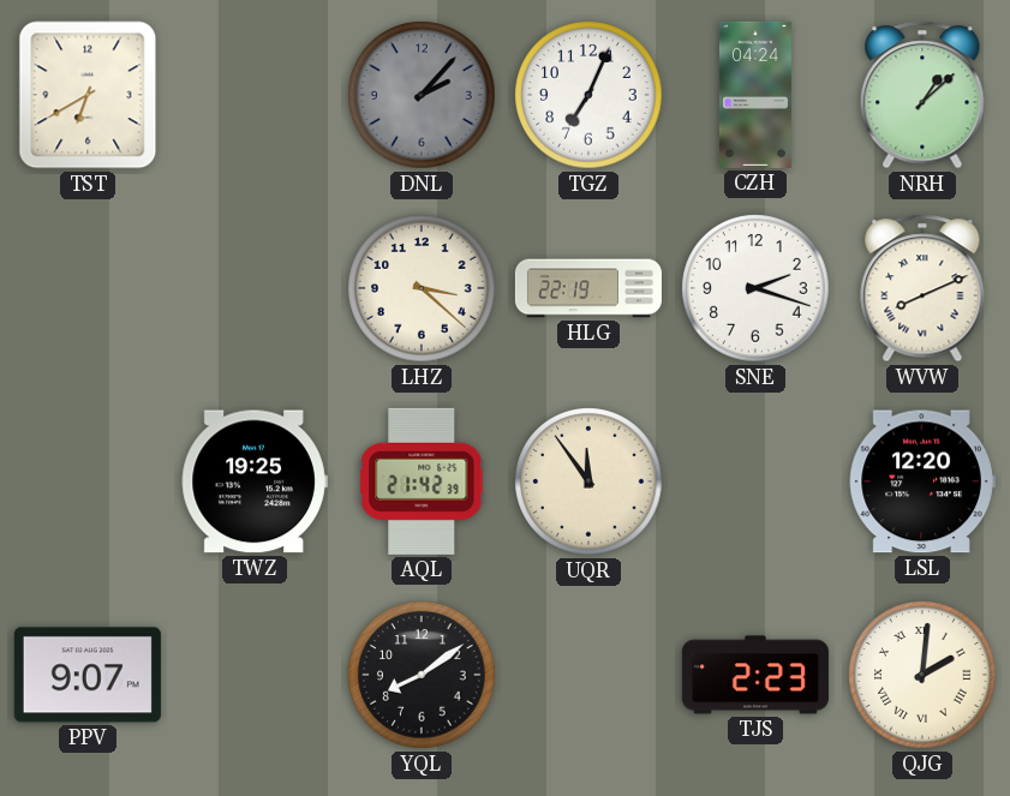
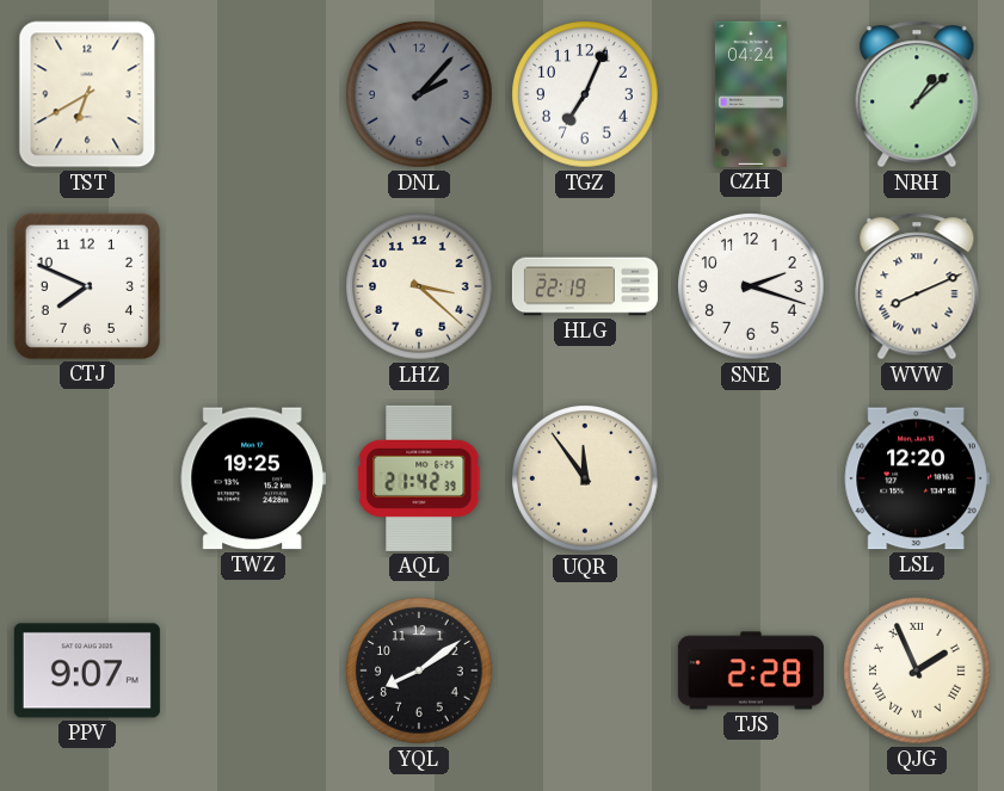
CTJ: none -> 7:49 (87, 286)
TJS: 2:23 -> 2:28 (751, 671)
QJG: 2:01 -> 1:56 (917, 671)
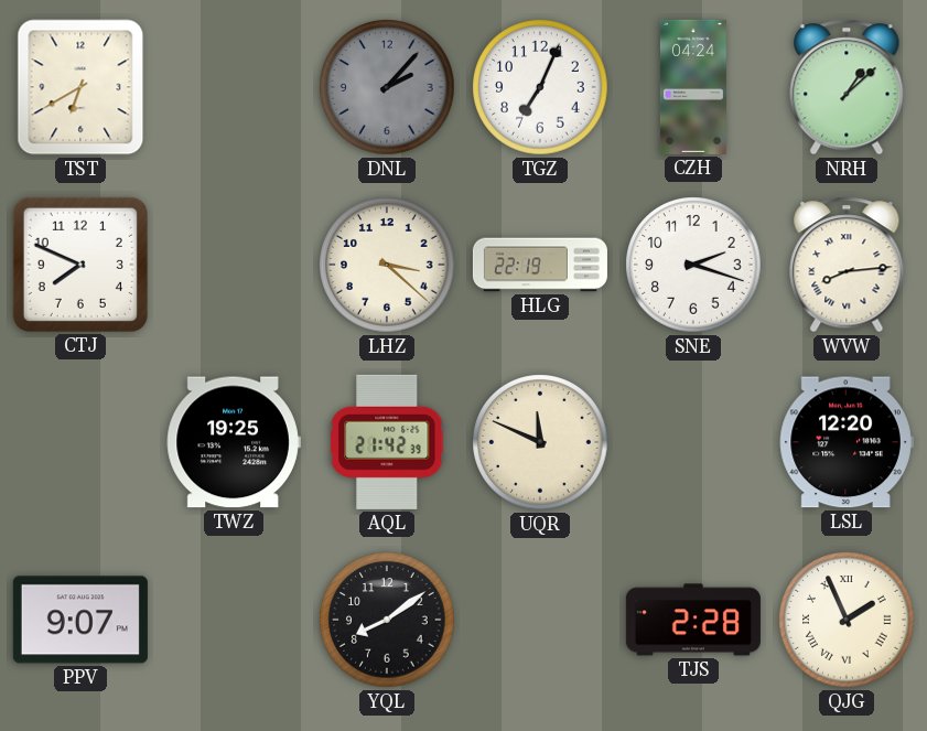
WVW: 8:11 -> 8:14 (847, 265)
UQR: 11:54 -> 11:49 (540, 442)
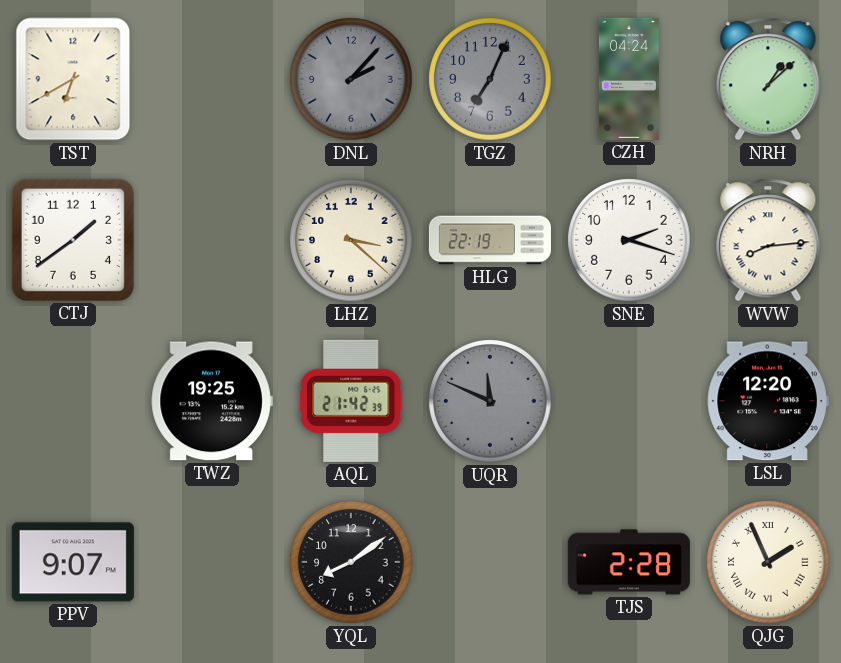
TGZ dial: white -> grey (490, 79)
CTJ: 7:49 -> 1:39 (73, 240)
UQR dial: cream -> grey (490, 401)
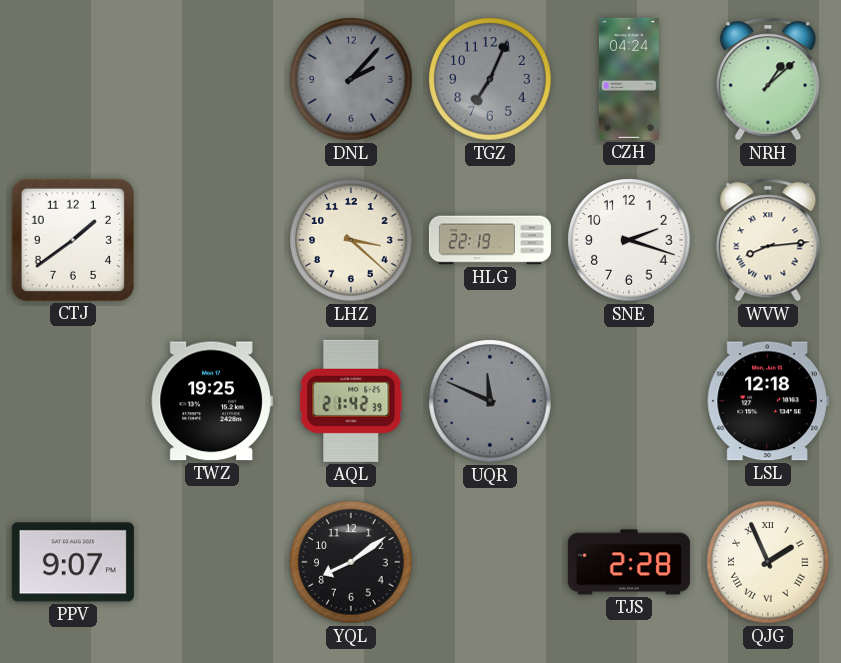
TST: 6:40 -> none (73, 79)
LSL: 12:20 -> 12:18 (768, 401)
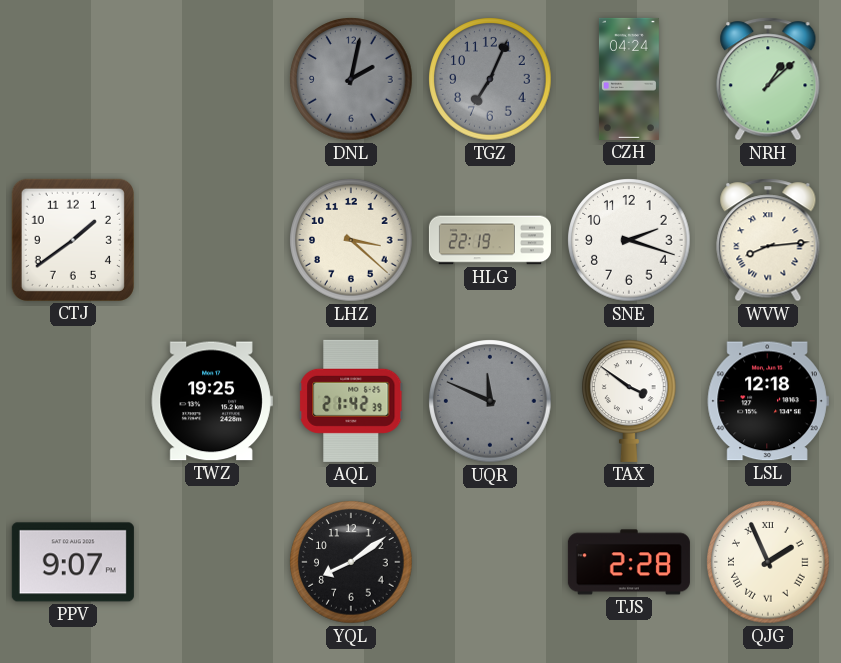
DNL: 2:07 -> 2:02 (351, 79)
TAX: none -> 3:51 (630, 401)
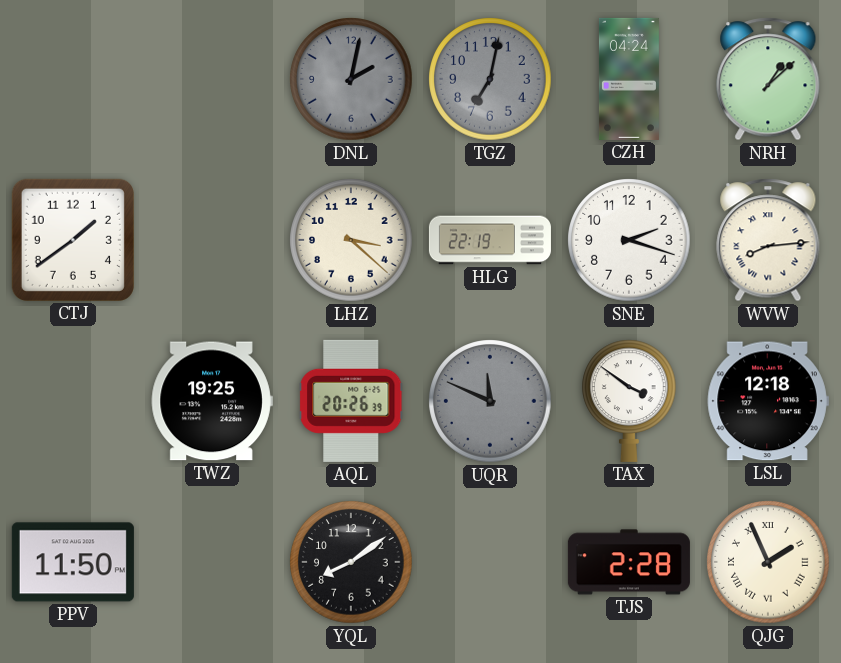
TGZ: 7:04 -> 7:02 (490, 79)
AQL: 21:42 -> 20:26 (351, 401)
PPV: 9:07 -> 11:50 (73, 562)
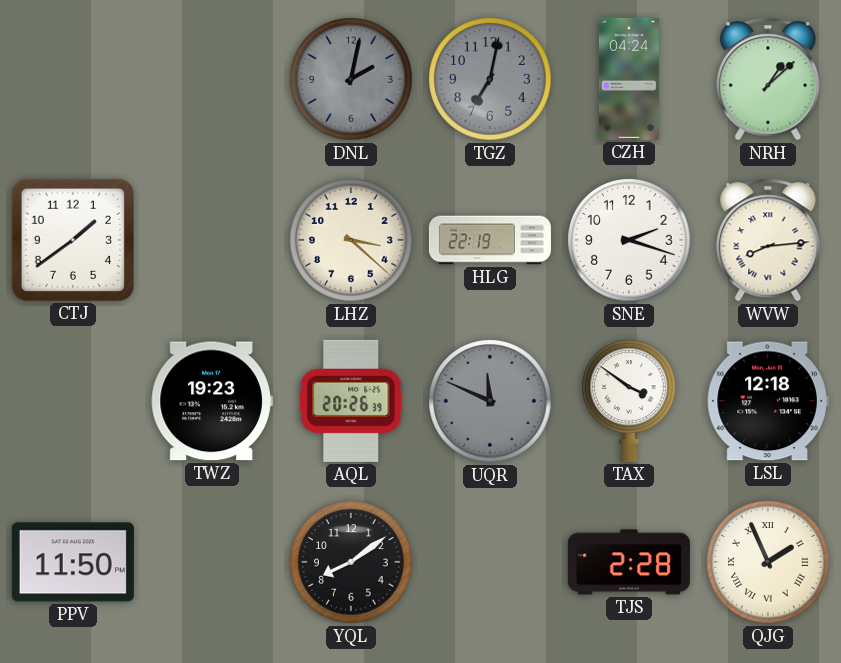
TWZ: 19:25 -> 19:23 (212, 401)
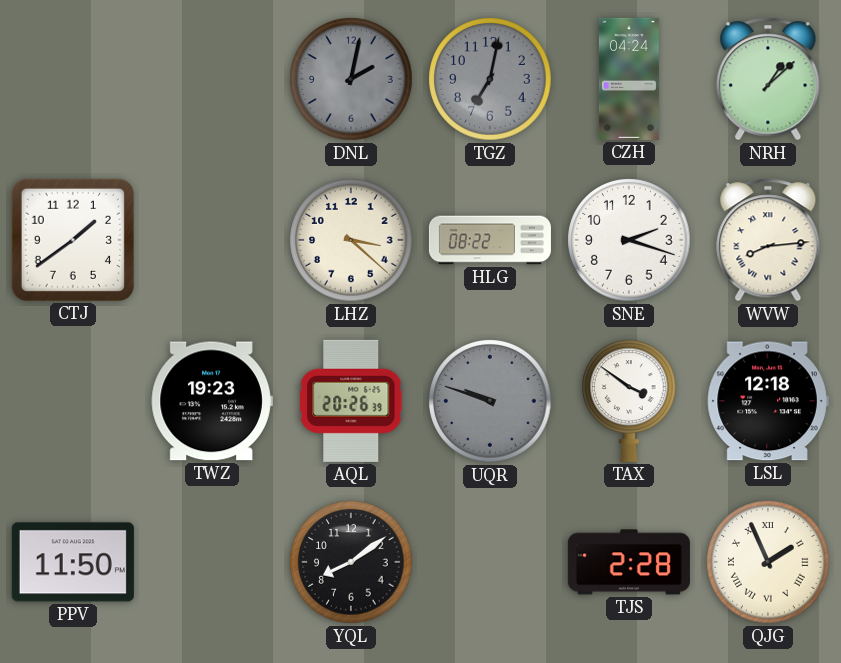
HLG: 22:19 -> 08:22 (490, 240)
UQR: 11:49 -> 9:48 (490, 401)
